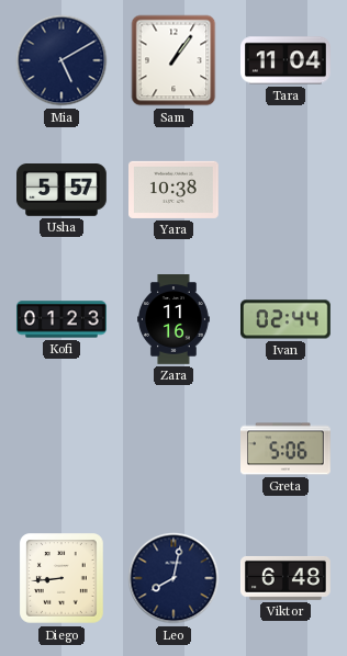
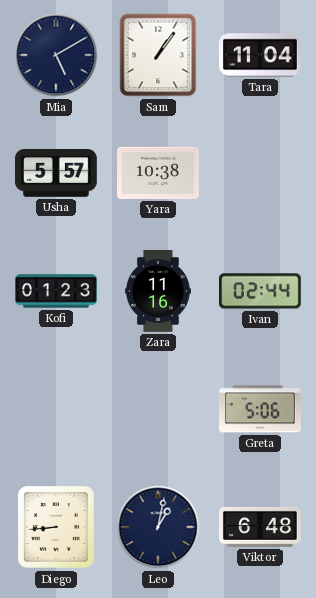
Leo: 8:02 -> 1:02 (158, 527)
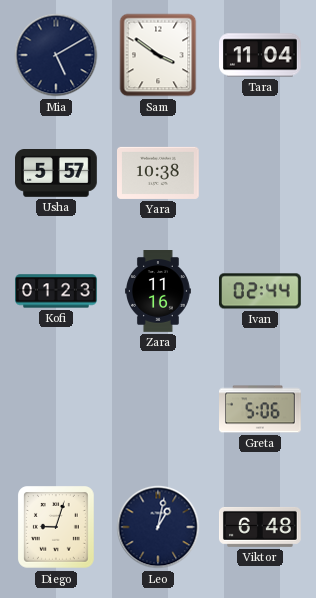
Sam: 1:06 -> 3:51 (158, 55)
Diego: 8:44 -> 9:03 (57, 528)
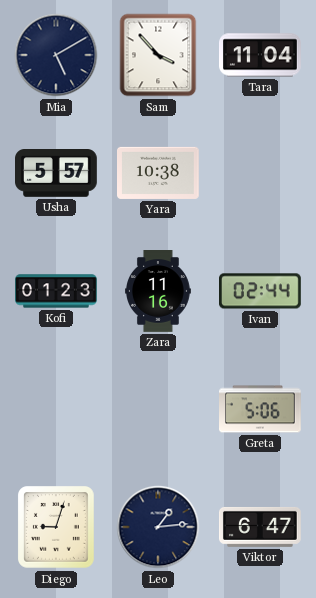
Sam: 3:51 -> 3:53 (158, 55)
Leo: 1:02 -> 1:14 (158, 527)
Viktor: 6:48 -> 6:47 (261, 527)
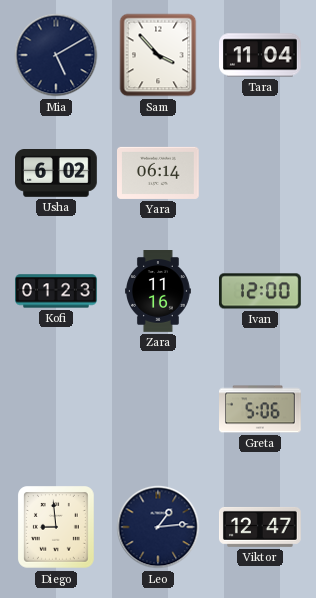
Usha: 5:57 -> 6:02 (57, 174)
Yara: 10:38 -> 06:14 (159, 173)
Ivan: 02:44 -> 12:00 (261, 291)
Diego: 9:03 -> 8:59 (57, 528)
Viktor: 6:47 -> 12:47 (261, 527)
